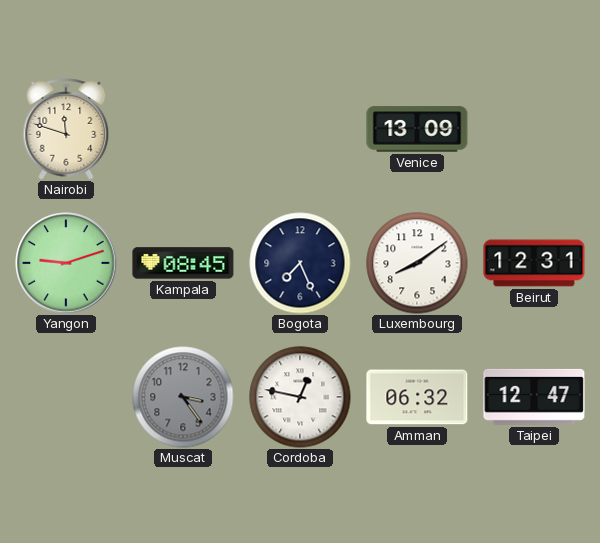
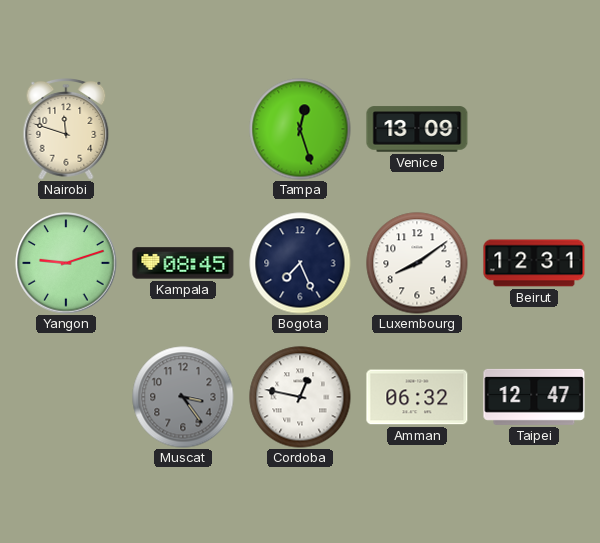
Tampa: none -> 12:27 (300, 129)
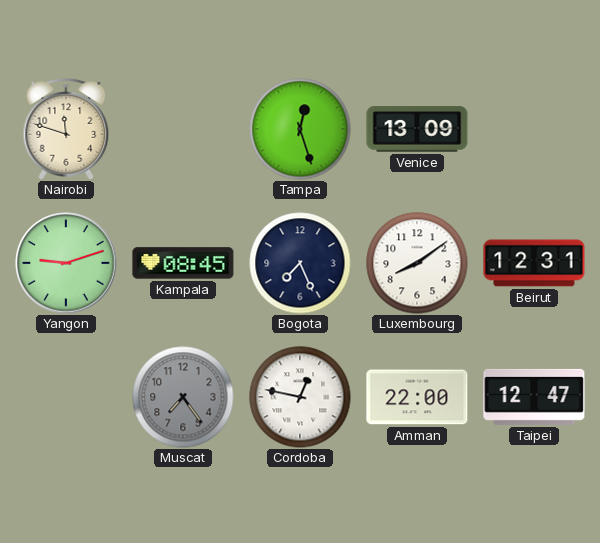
Muscat: 3:24 -> 7:24 (183, 397)
Amman: 06:32 -> 22:00 (417, 397)
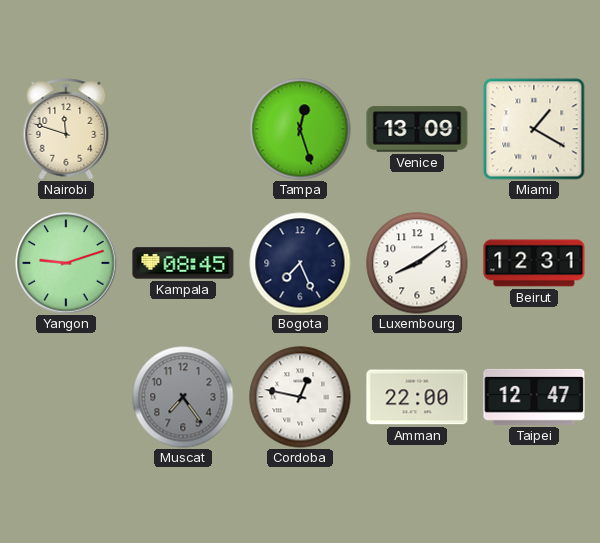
Miami: none -> 1:20 (534, 129)
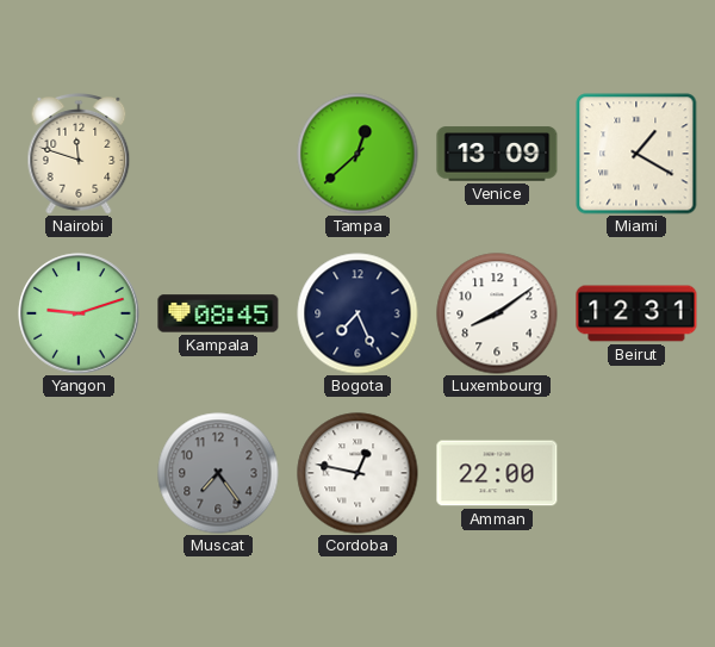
Tampa: 12:27 -> 12:38 (357, 154)
Taipei: 12:47 -> none (534, 397)
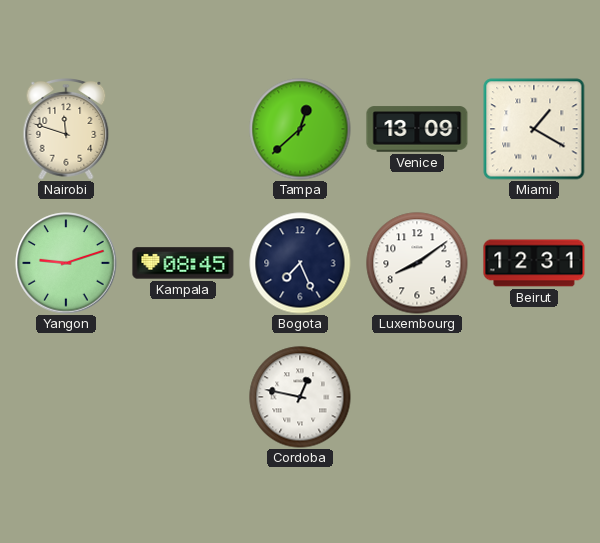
Muscat: 7:24 -> none (218, 473)
Amman: 22:00 -> none (497, 473)
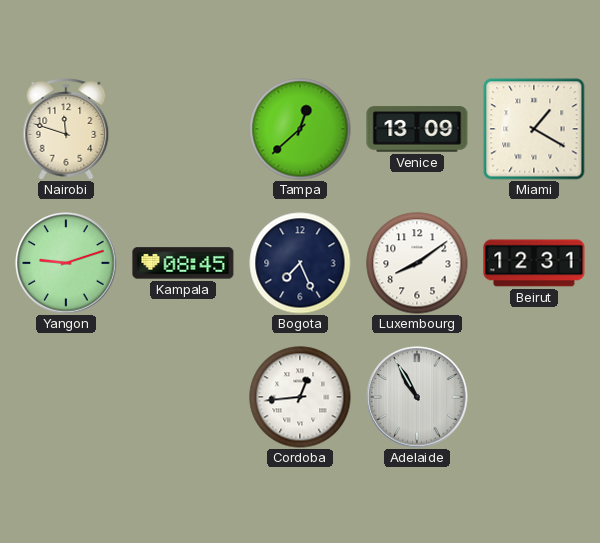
Cordoba: 12:47 -> 12:44 (300, 397)
Adelaide: none -> 10:55 (417, 397)
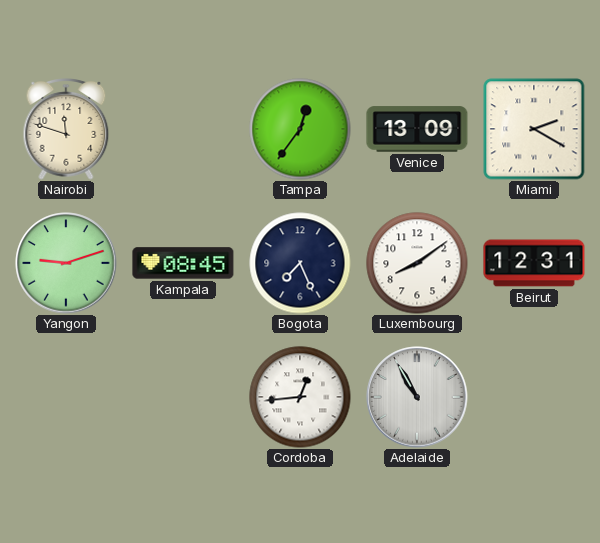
Tampa: 12:38 -> 12:36 (300, 129)
Miami: 1:20 -> 2:20 (534, 129)
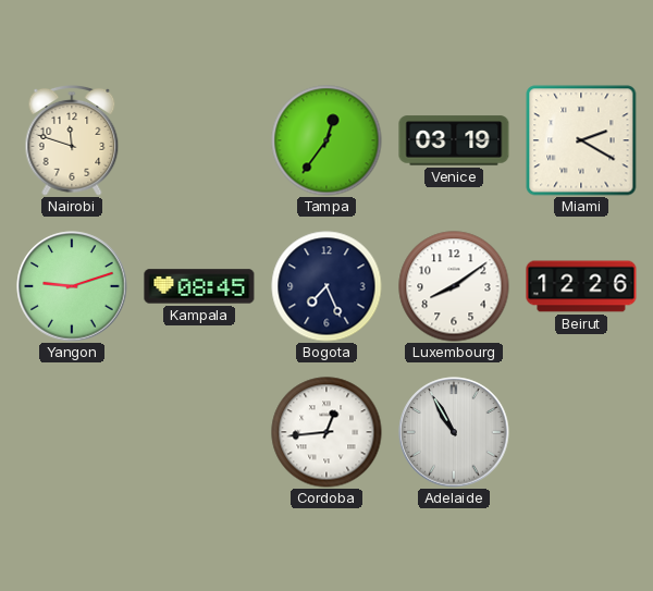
Venice: 13:09 -> 03:19 (454, 140)
Beirut: 12:31 -> 12:26 (581, 286)
